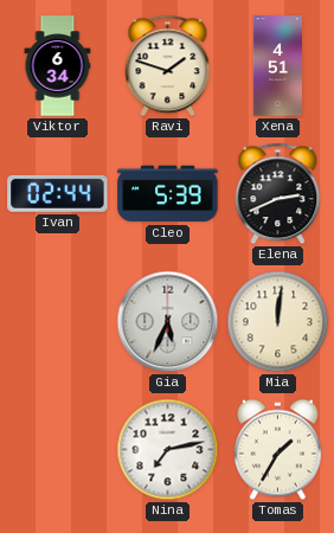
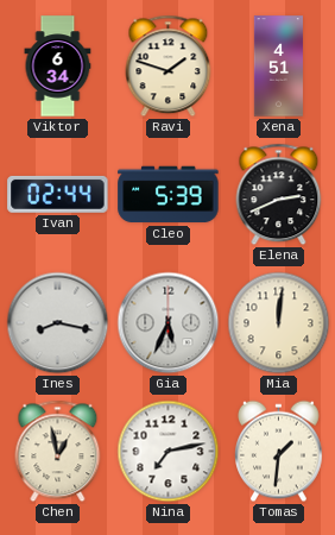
Ines: none -> 8:17 (58, 323)
Chen: none -> 12:58 (58, 452)
Tomas: 1:35 -> 1:31 (279, 452)
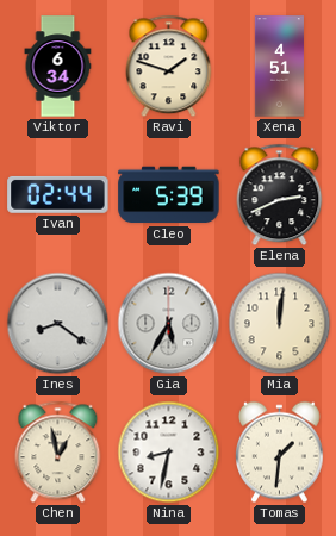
Ines: 8:17 -> 8:21 (58, 324)
Gia: 5:34 -> 5:35 (169, 324)
Nina: 7:13 -> 8:32 (169, 453)
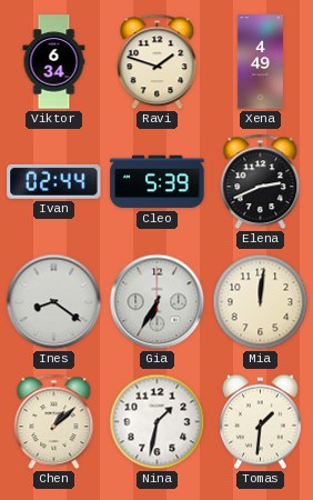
Xena: 4:51 -> 4:49 (260, 62)
Gia: 5:35 -> 6:35 (158, 302)
Chen: 12:58 -> 1:08 (54, 422)
Nina: 8:32 -> 1:32 (158, 422)
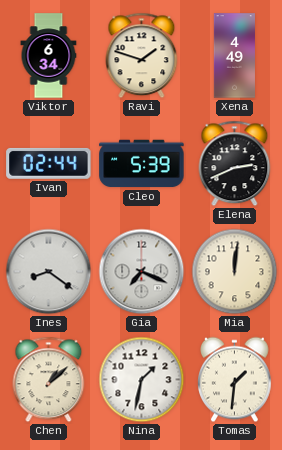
Gia: 6:35 -> 7:19 (142, 272)
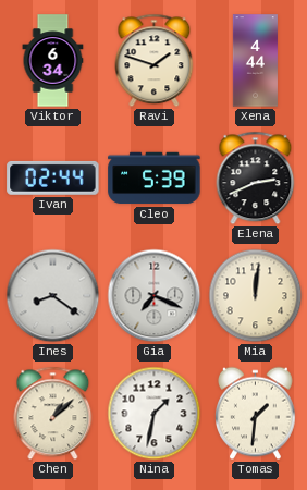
Xena: 4:49 -> 4:44 (255, 61)
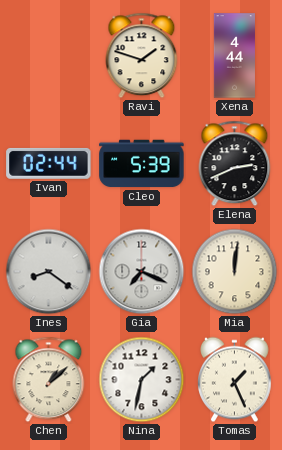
Viktor: 6:34 -> none (53, 61)
Tomas: 1:31 -> 1:26 (235, 380)
